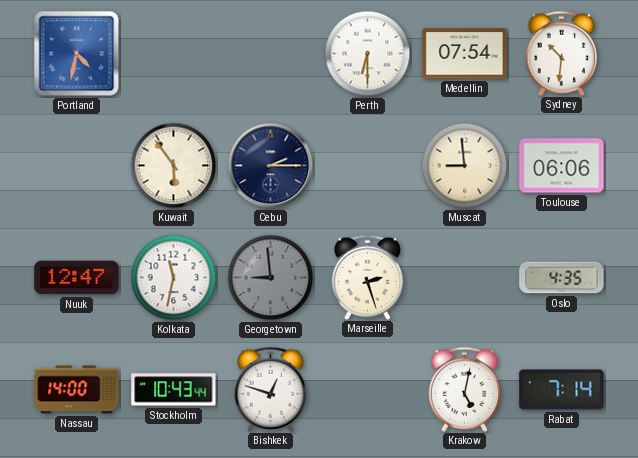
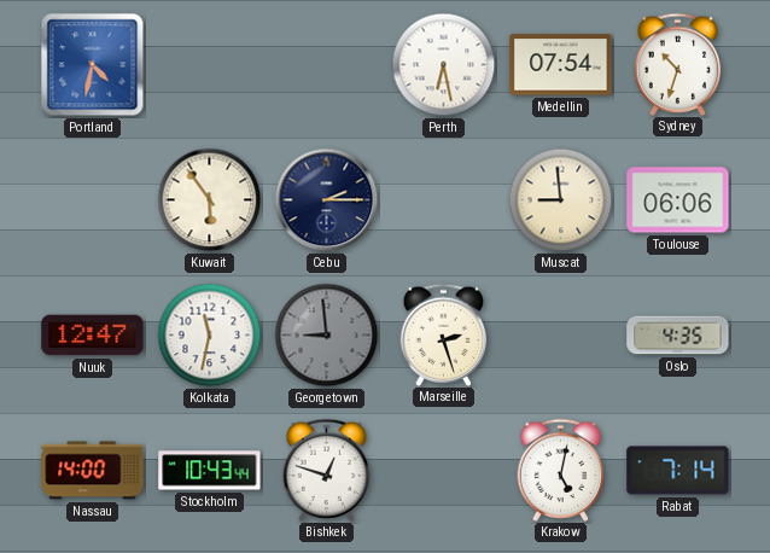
Perth: 6:30 -> 6:28 (444, 65)
Sydney: 10:31 -> 10:33 (678, 64)
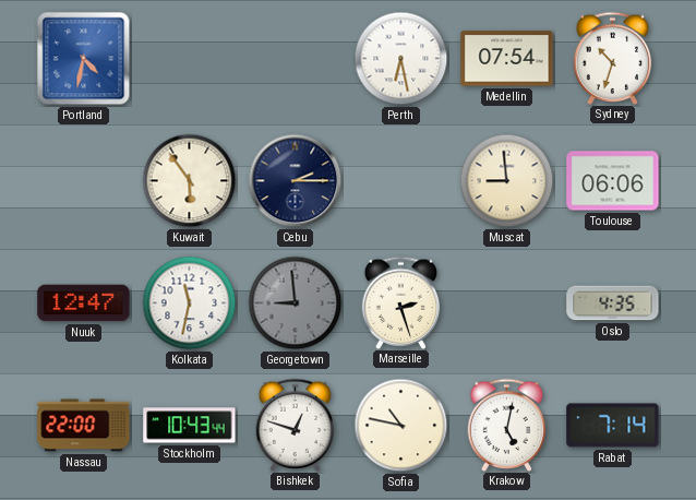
Nassau: 14:00 -> 22:00 (84, 426)
Sofia: none -> 10:47 (401, 426)
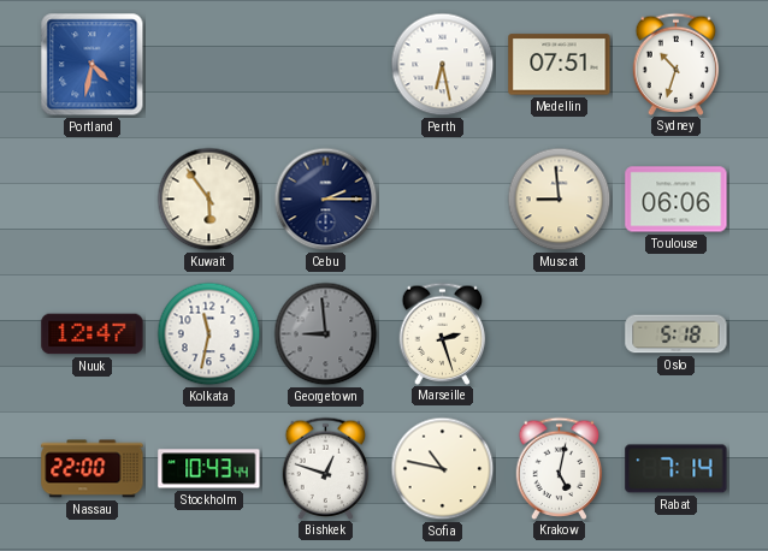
Medellin: 07:54 -> 07:51 (560, 65)
Oslo: 4:35 -> 5:18 (677, 334)
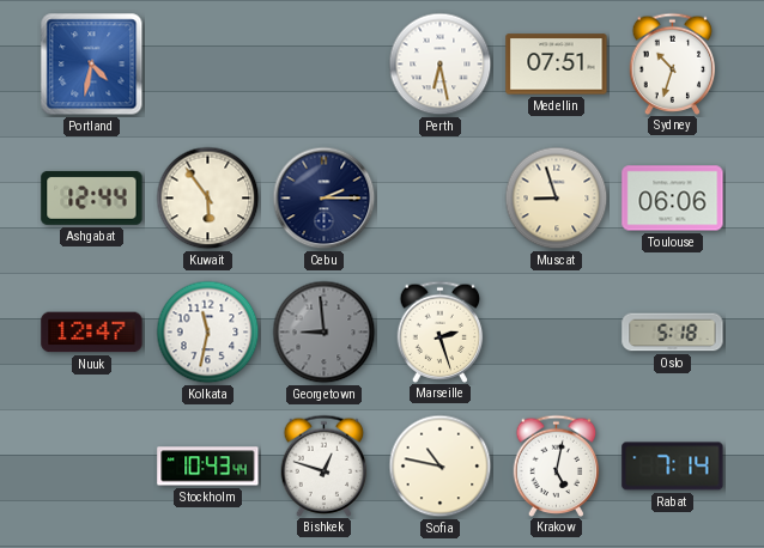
Ashgabat: none -> 12:44 (92, 197)
Muscat: 8:59 -> 8:57 (557, 199)
Nassau: 22:00 -> none (93, 469)
